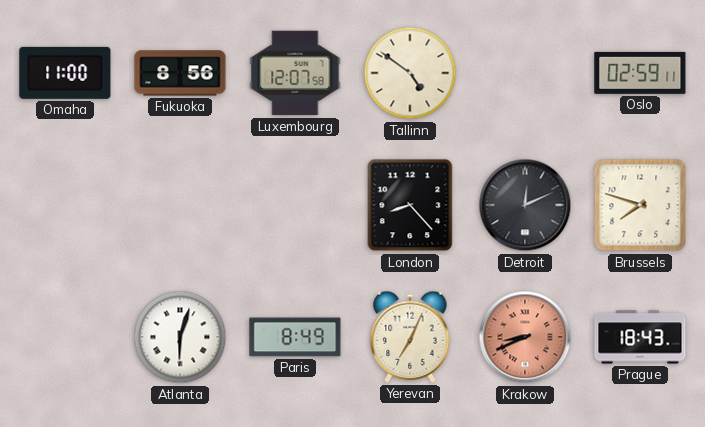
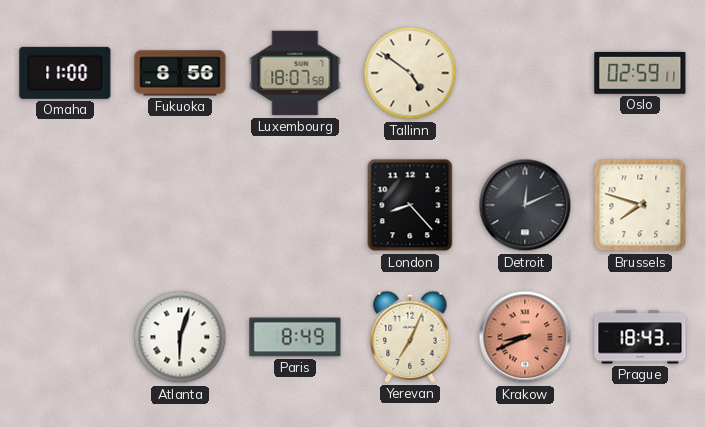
Luxembourg: 12:07 -> 18:07 (295, 73)
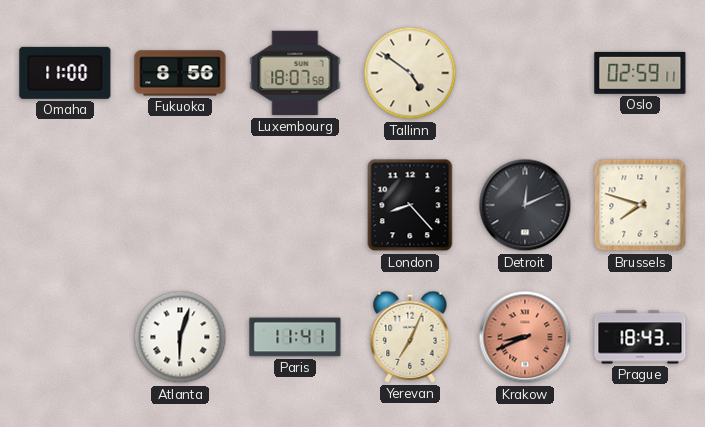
Paris: 8:49 -> 11:41 (295, 337)
